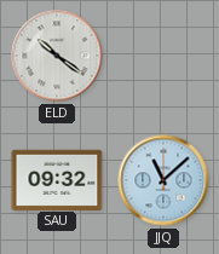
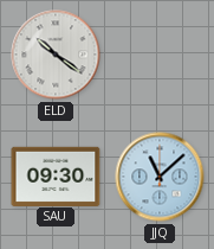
SAU: 09:32 -> 09:30 (56, 175)
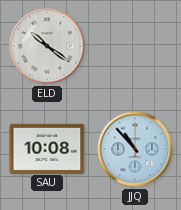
SAU: 09:30 -> 10:08 (47, 148)
JJQ: 11:08 -> 10:53 (135, 149)
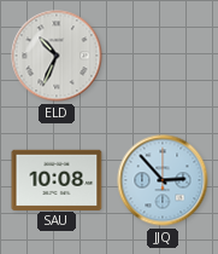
ELD: 10:21 -> 10:34 (57, 56)
JJQ: 10:53 -> 2:53 (163, 180)
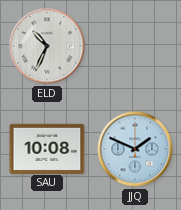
JJQ: 2:53 -> 1:49 (135, 149)
